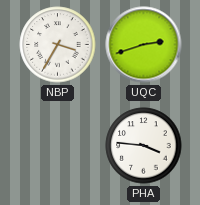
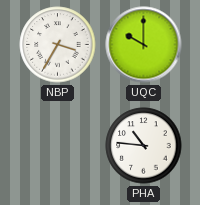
UQC: 2:42 -> 10:00 (144, 45)
PHA: 3:46 -> 10:46 (144, 146)
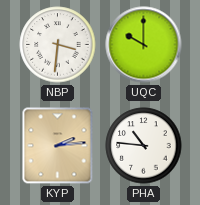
NBP: 3:35 -> 3:31 (58, 45)
KYP: none -> 2:14 (58, 146)
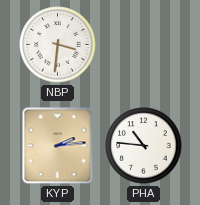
UQC: 10:00 -> none (144, 45)
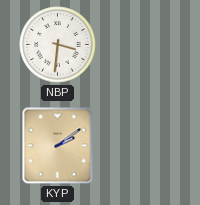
KYP: 2:14 -> 2:09 (58, 146)
PHA: 10:46 -> none (144, 146)
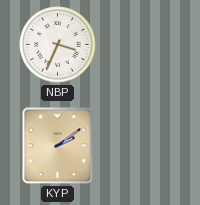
NBP: 3:31 -> 3:34 (58, 45)
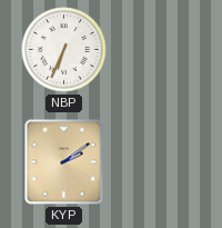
NBP: 3:34 -> 6:34 (64, 50)
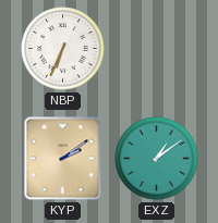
EXZ: none -> 1:09 (157, 159)
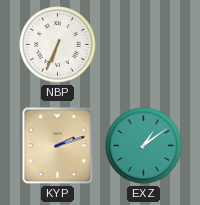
KYP: 2:09 -> 2:12 (58, 146)
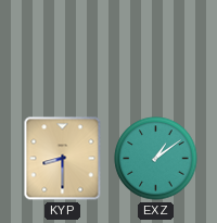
NBP: 6:34 -> none (58, 45)
KYP: 2:12 -> 8:30 (63, 159)
